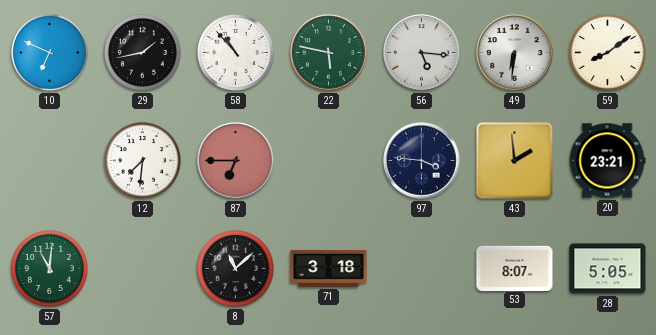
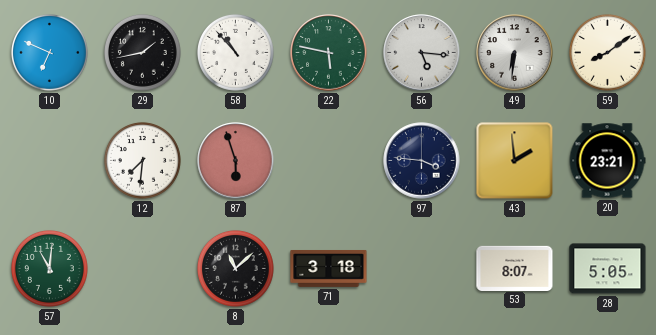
87: 6:45 -> 5:57 (236, 161)
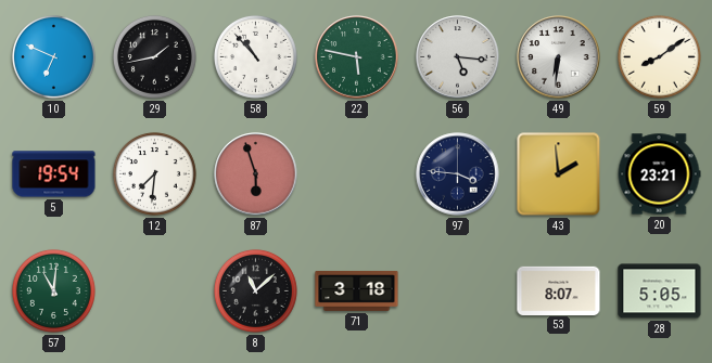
5: none -> 19:54 (54, 174)
